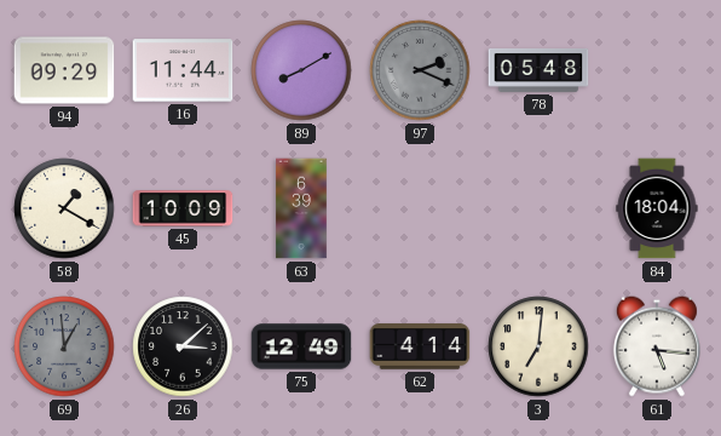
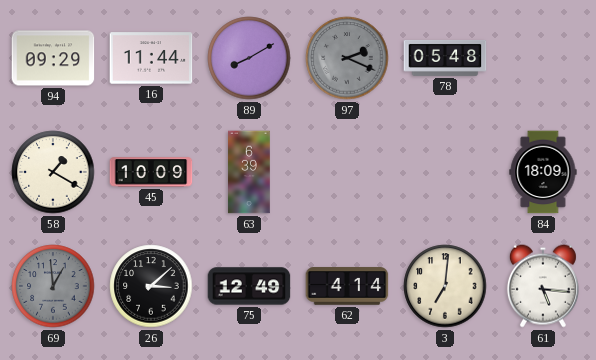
84: 18:04 -> 18:09 (543, 172)
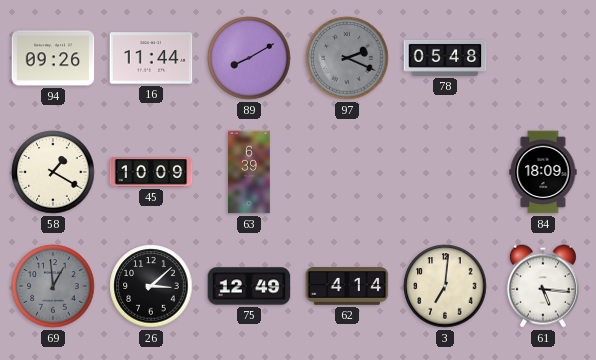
94: 09:29 -> 09:26 (53, 58)
